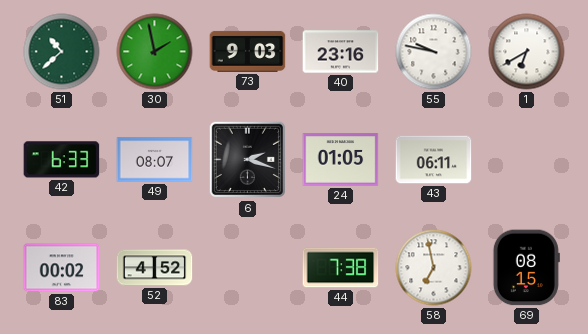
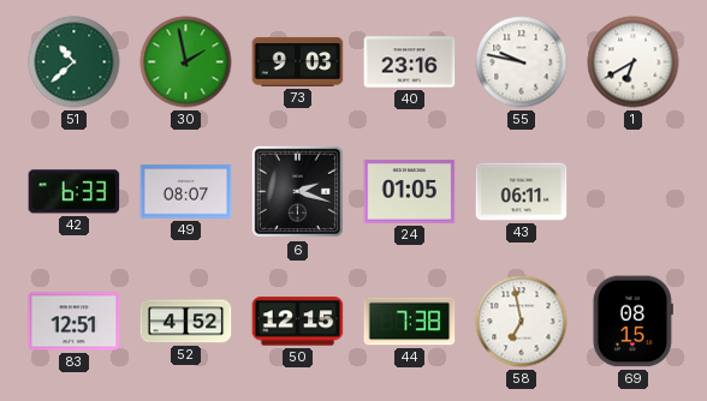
83: 00:02 -> 12:51 (75, 322)
50: none -> 12:15 (298, 322)
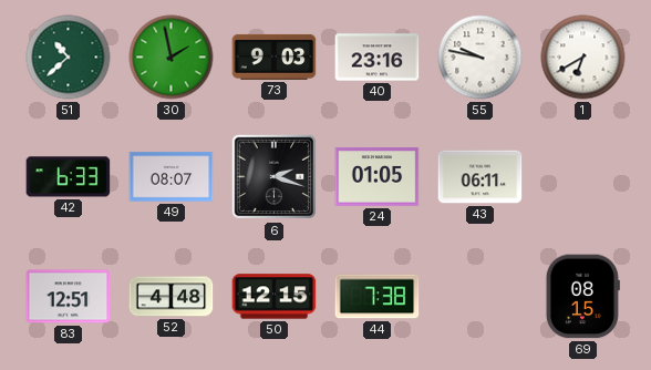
52: 4:52 -> 4:48 (172, 297)
58: 6:58 -> none (522, 322)
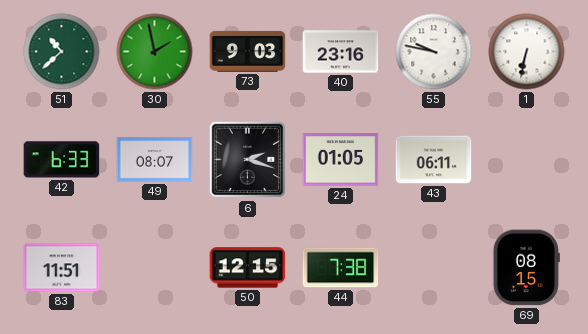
1: 6:40 -> 6:32 (527, 52)
83: 12:51 -> 11:51 (62, 268)
52: 4:48 -> none (172, 297)
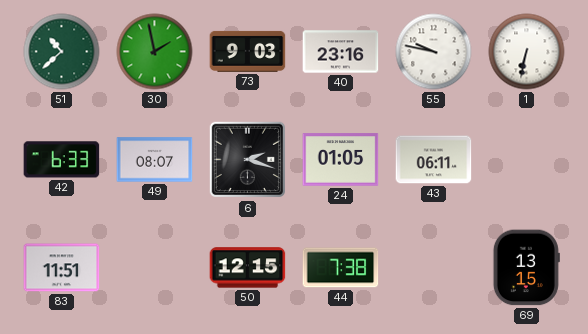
69: 08:15 -> 13:15 (526, 268)
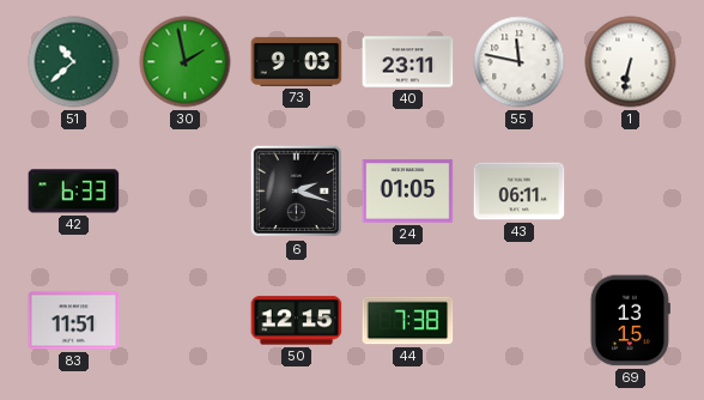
40: 23:16 -> 23:11 (408, 62)
55: 9:47 -> 11:47 (520, 62)
49: 08:07 -> none (155, 160)
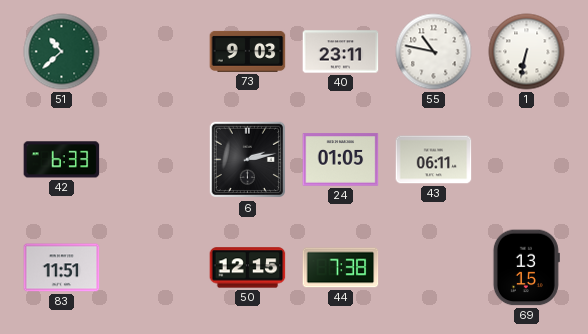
30: 1:58 -> none (186, 62)
55: 11:47 -> 10:47 (434, 52)
6: 2:18 -> 2:13 (247, 160)
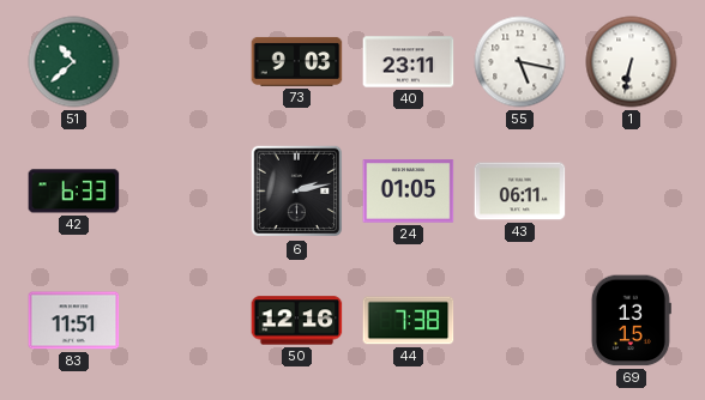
55: 10:47 -> 5:17 (520, 62)
50: 12:15 -> 12:16 (297, 321)
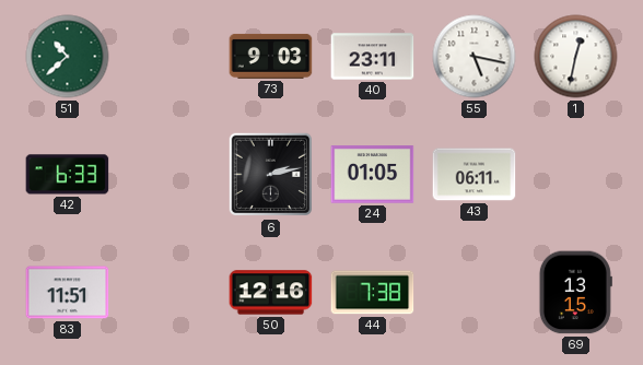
1: 6:32 -> 12:32 (576, 57)
